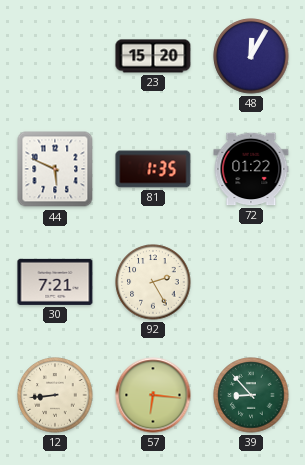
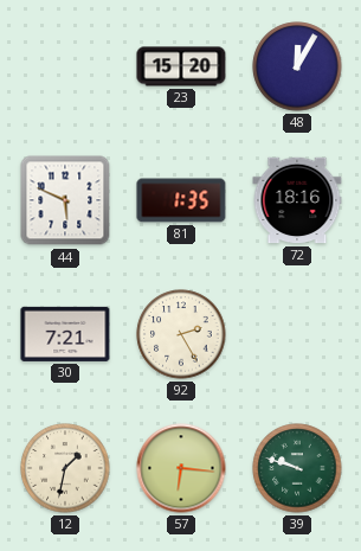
72: 01:22 -> 18:16 (297, 200)
12: 8:44 -> 1:32 (65, 468)
39: 8:53 -> 9:48 (297, 468)
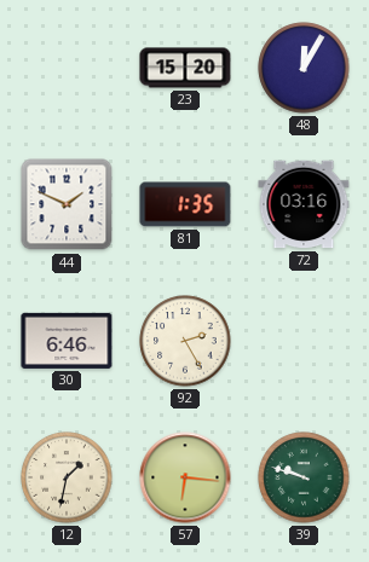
44: 5:49 -> 1:49 (67, 204)
72: 18:16 -> 03:16 (304, 204)
30: 7:21 -> 6:46 (67, 341)
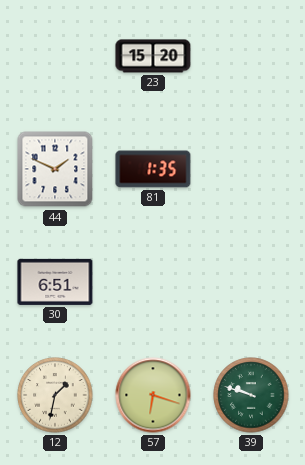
48: 12:05 -> none (304, 68)
72: 03:16 -> none (304, 204)
30: 6:46 -> 6:51 (55, 282)
92: 2:25 -> none (185, 341)
57: 6:16 -> 6:18 (153, 395)
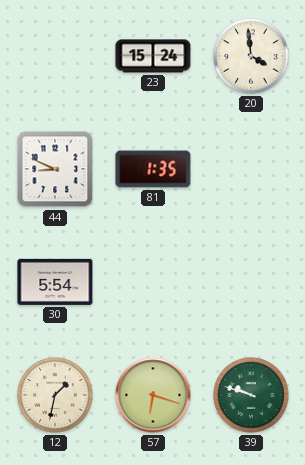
23: 15:20 -> 15:24 (153, 56)
20: none -> 3:59 (251, 56)
44: 1:49 -> 8:49 (55, 169)
30: 6:51 -> 5:54 (55, 282)
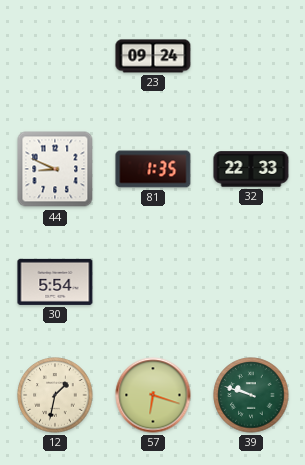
23: 15:24 -> 09:24 (153, 56)
20: 3:59 -> none (251, 56)
32: none -> 22:33 (251, 169)
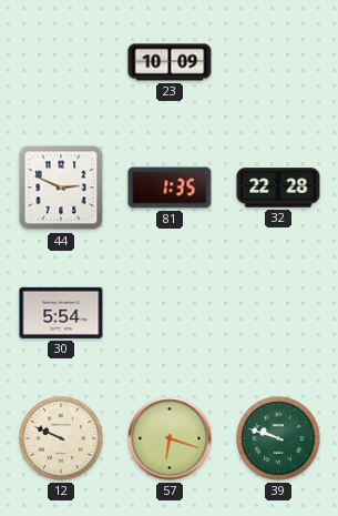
23: 09:24 -> 10:09 (170, 62)
44: 8:49 -> 2:49 (61, 188)
32: 22:33 -> 22:28 (278, 188)
12: 1:32 -> 9:49 (61, 438)
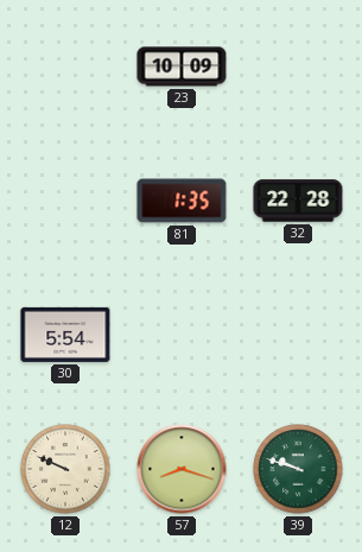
44: 2:49 -> none (61, 188)
57: 6:18 -> 8:18 (182, 469)
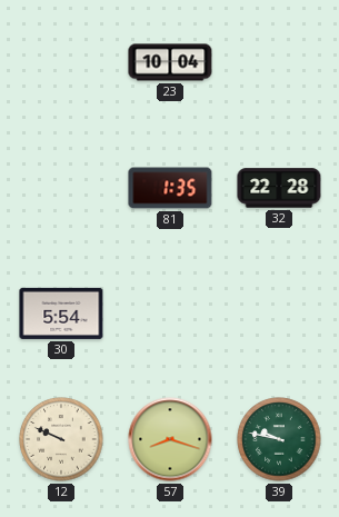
23: 10:09 -> 10:04 (170, 62)
39: 9:48 -> 9:47 (279, 439)
